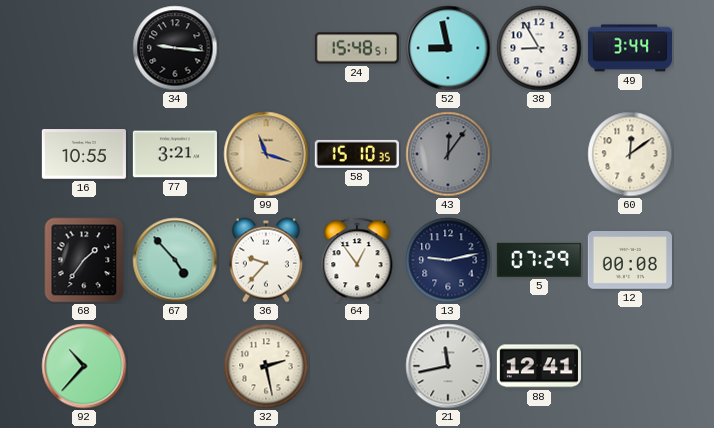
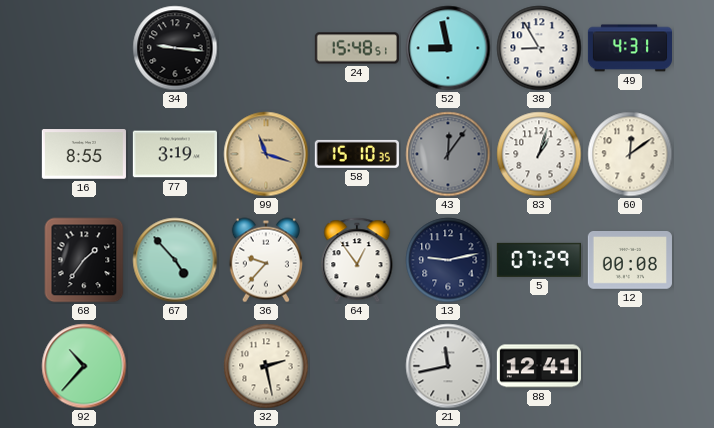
49: 3:44 -> 4:31 (629, 48)
16: 10:55 -> 8:55 (84, 154)
77: 3:21 -> 3:19 (175, 154)
83: none -> 1:03 (539, 154)
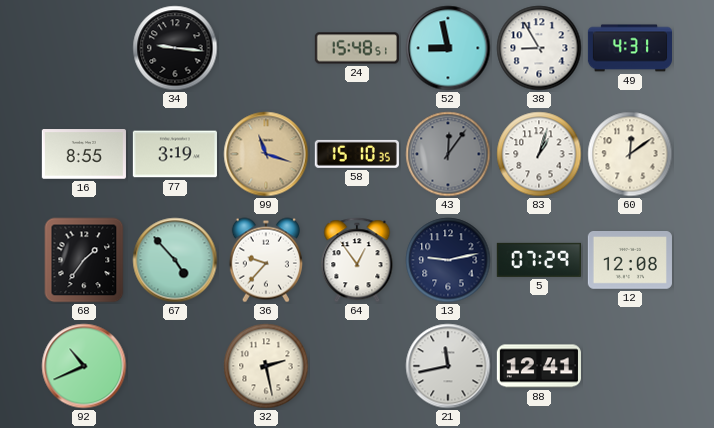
12: 00:08 -> 12:08 (630, 261)
92: 10:37 -> 10:41 (84, 366)
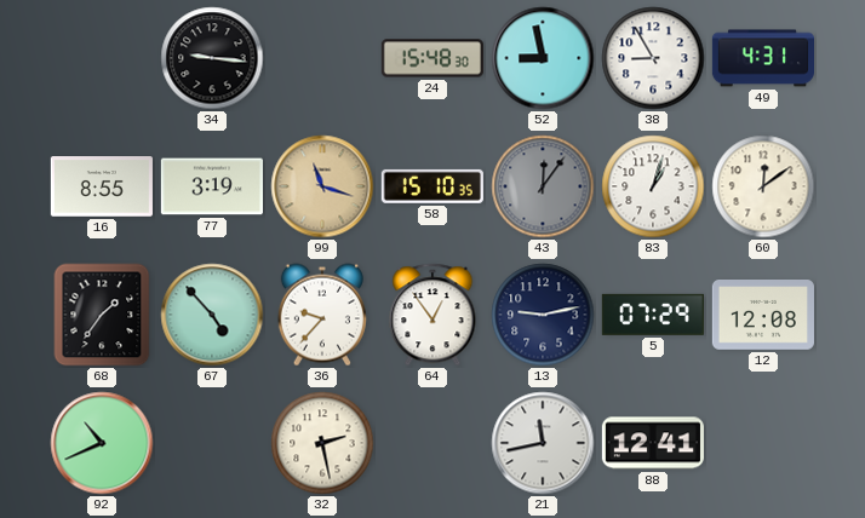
24: 15:48:51 -> 15:48:30 (432, 58)
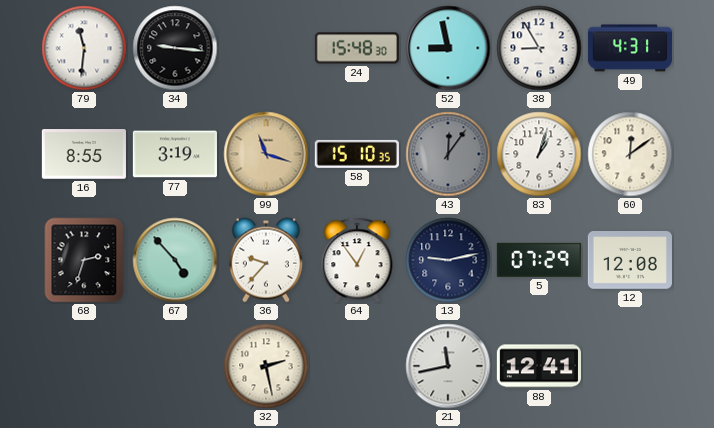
79: none -> 11:31 (84, 48)
68: 1:36 -> 2:33 (84, 260)
92: 10:41 -> none (102, 443)
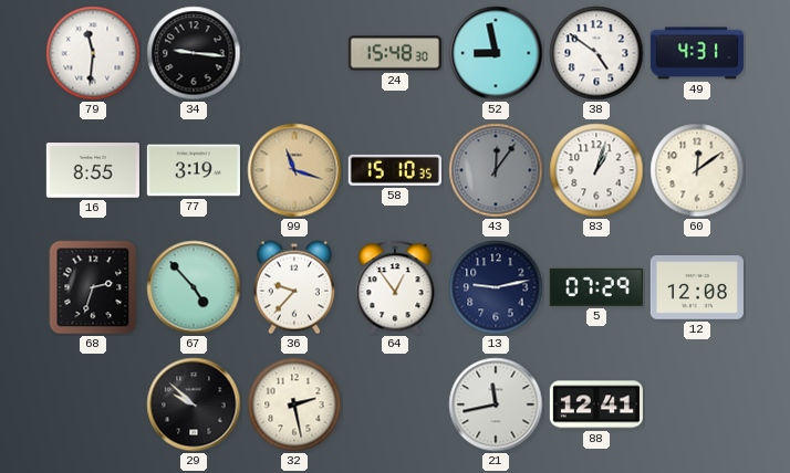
38: 8:55 -> 4:51 (596, 53)
29: none -> 9:52 (194, 404)
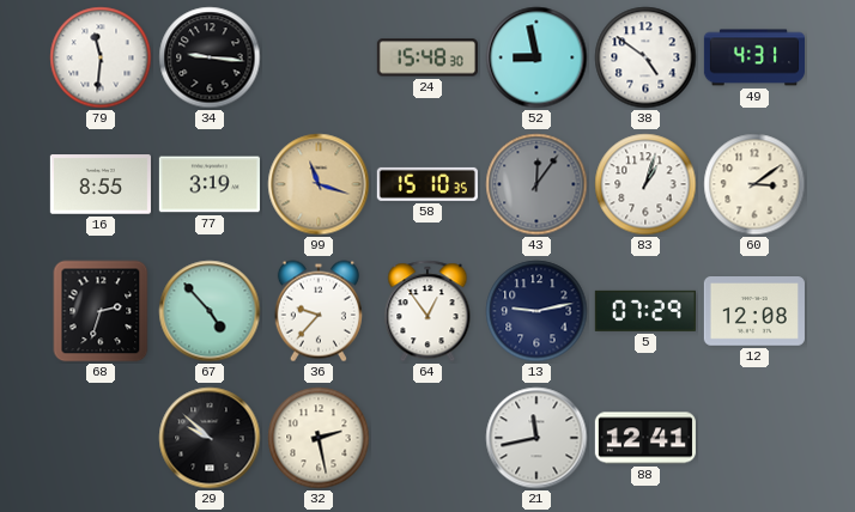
60: 12:09 -> 3:09 (754, 184)
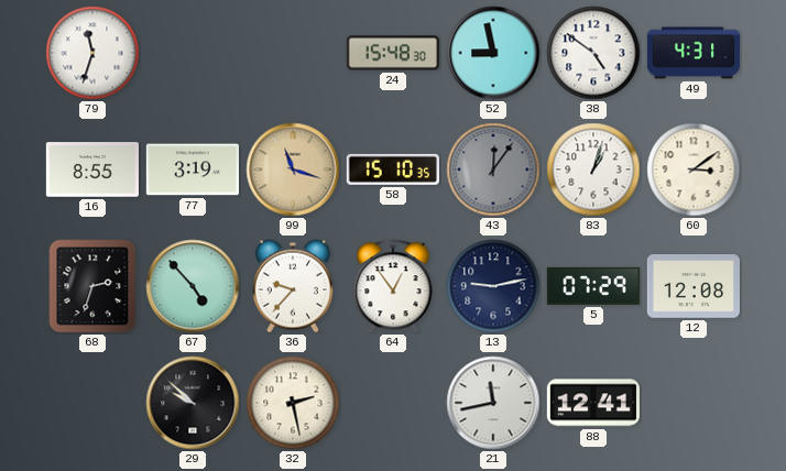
79: 11:31 -> 11:33 (92, 53)
34: 9:16 -> none (210, 57)
